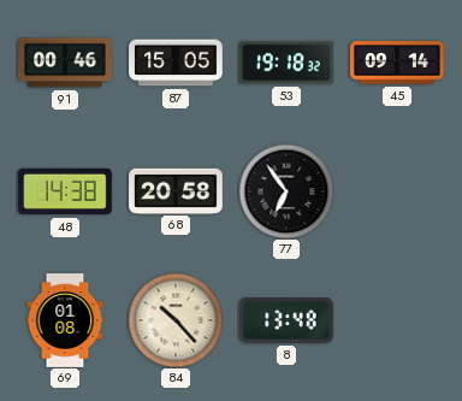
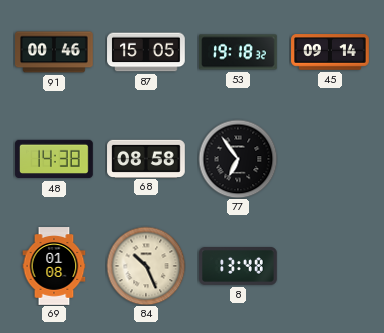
68: 20:58 -> 08:58 (146, 158)
84: 10:23 -> 10:26 (146, 266)
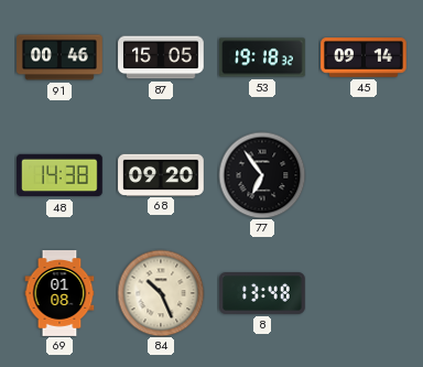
68: 08:58 -> 09:20 (161, 174)
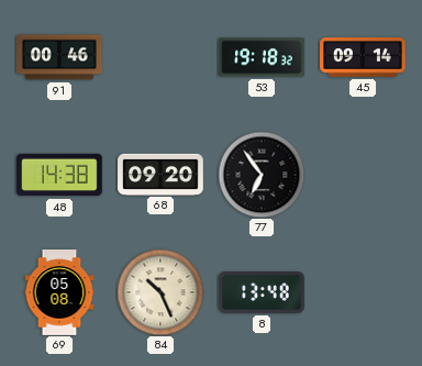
87: 15:05 -> none (161, 57)
69: 01:08 -> 05:08 (59, 292)
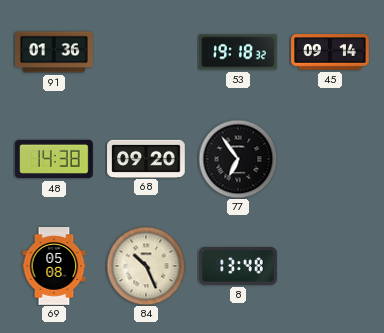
91: 00:46 -> 01:36 (54, 52)
